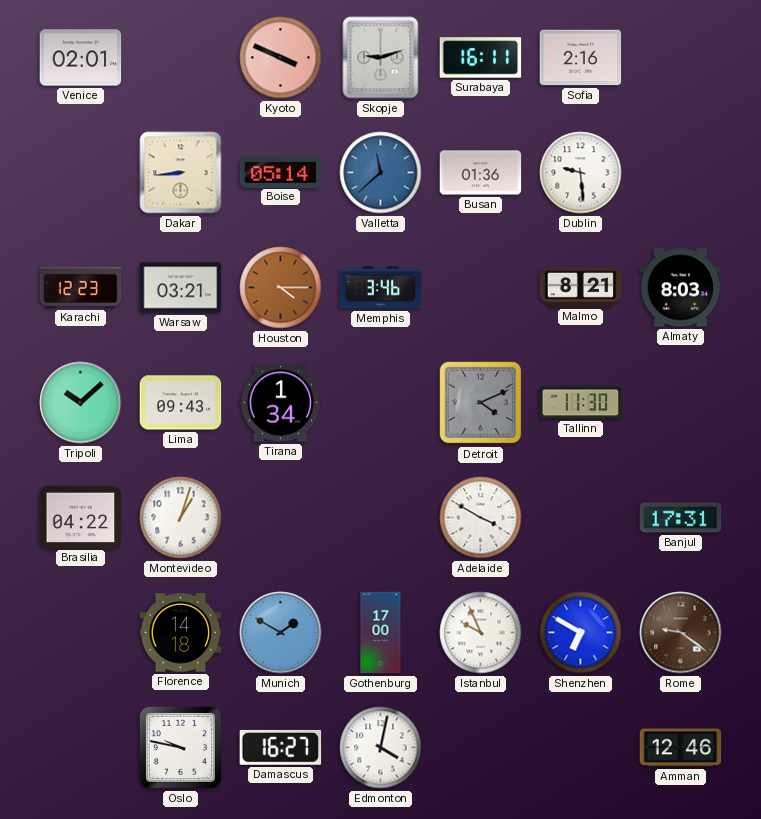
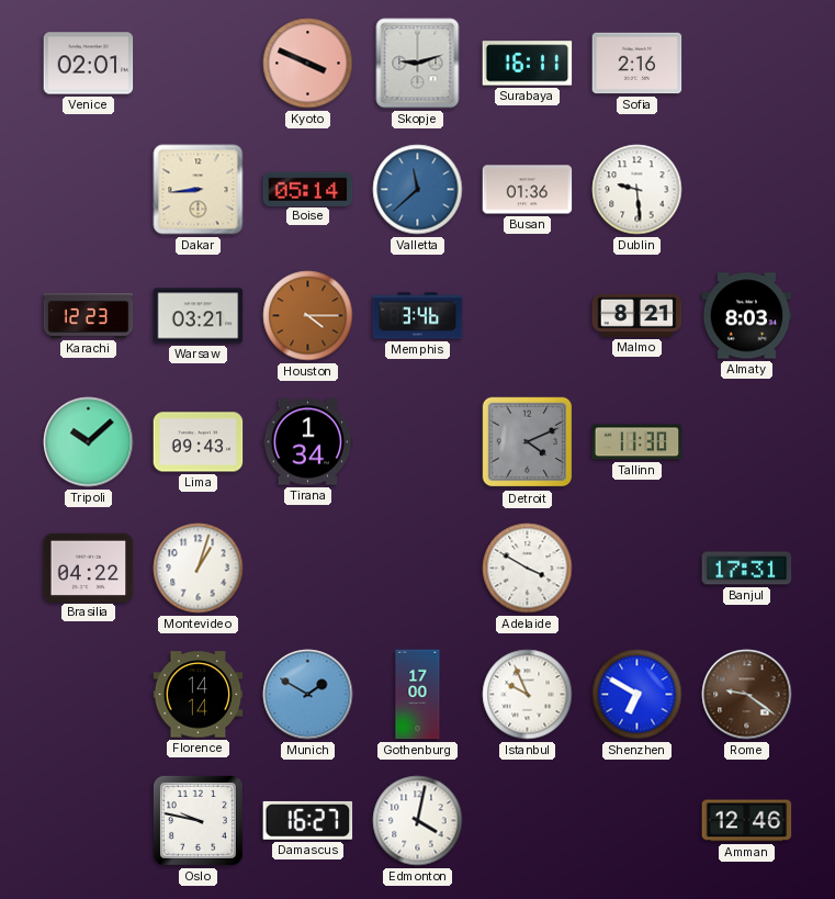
Florence: 14:18 -> 14:14 (199, 695)
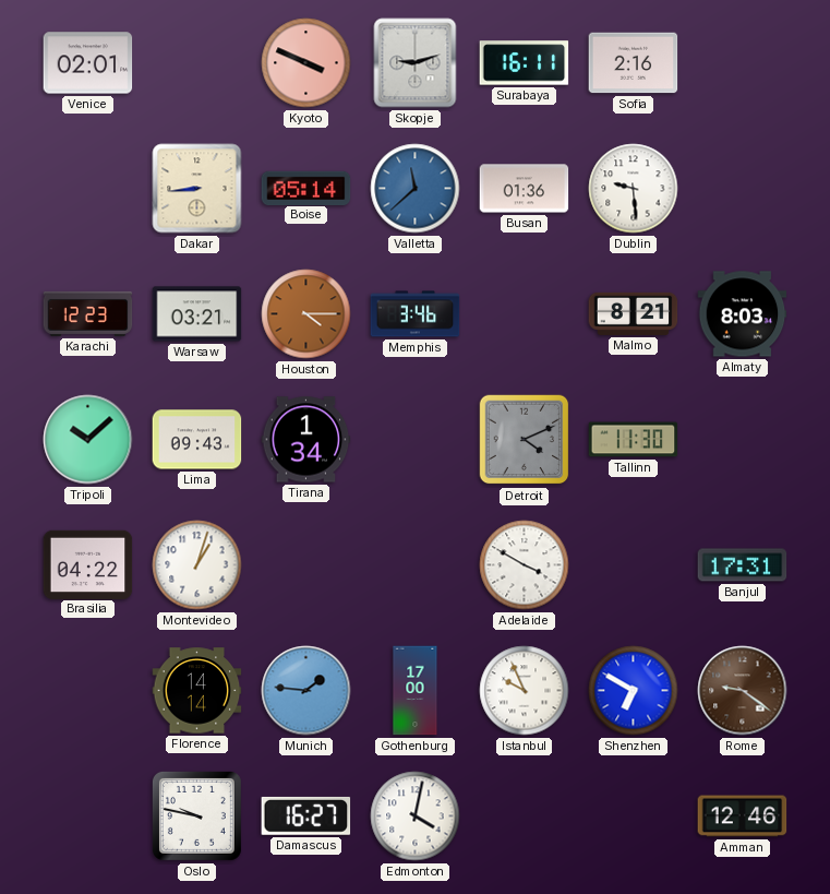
Munich: 1:50 -> 1:46 (306, 691)
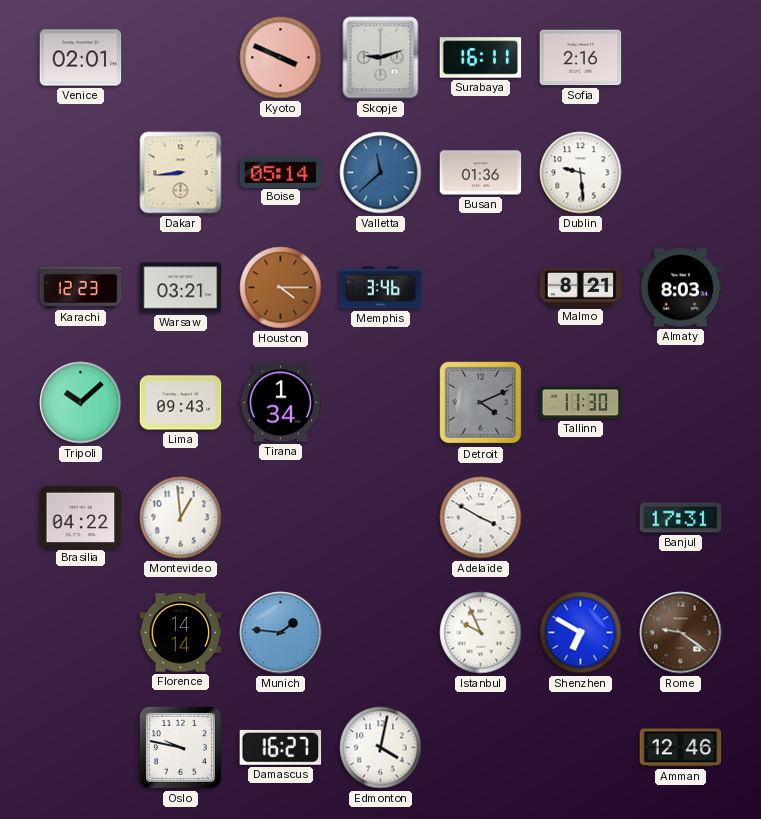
Montevideo: 1:03 -> 12:59 (181, 518)
Gothenburg: 17:00 -> none (416, 691)
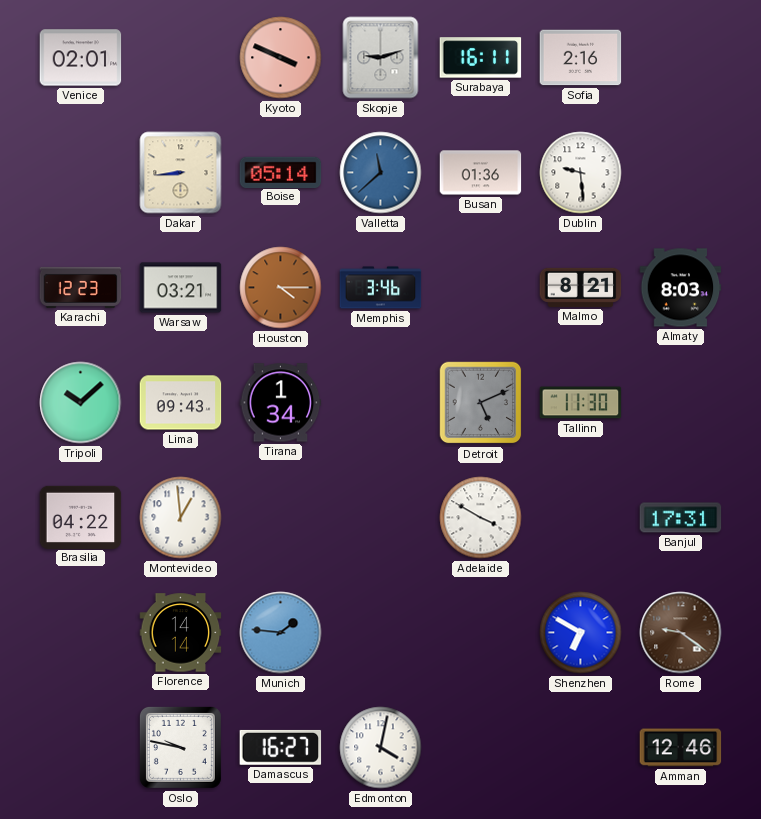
Detroit: 4:11 -> 5:11 (481, 403)
Istanbul: 9:56 -> none (481, 633)
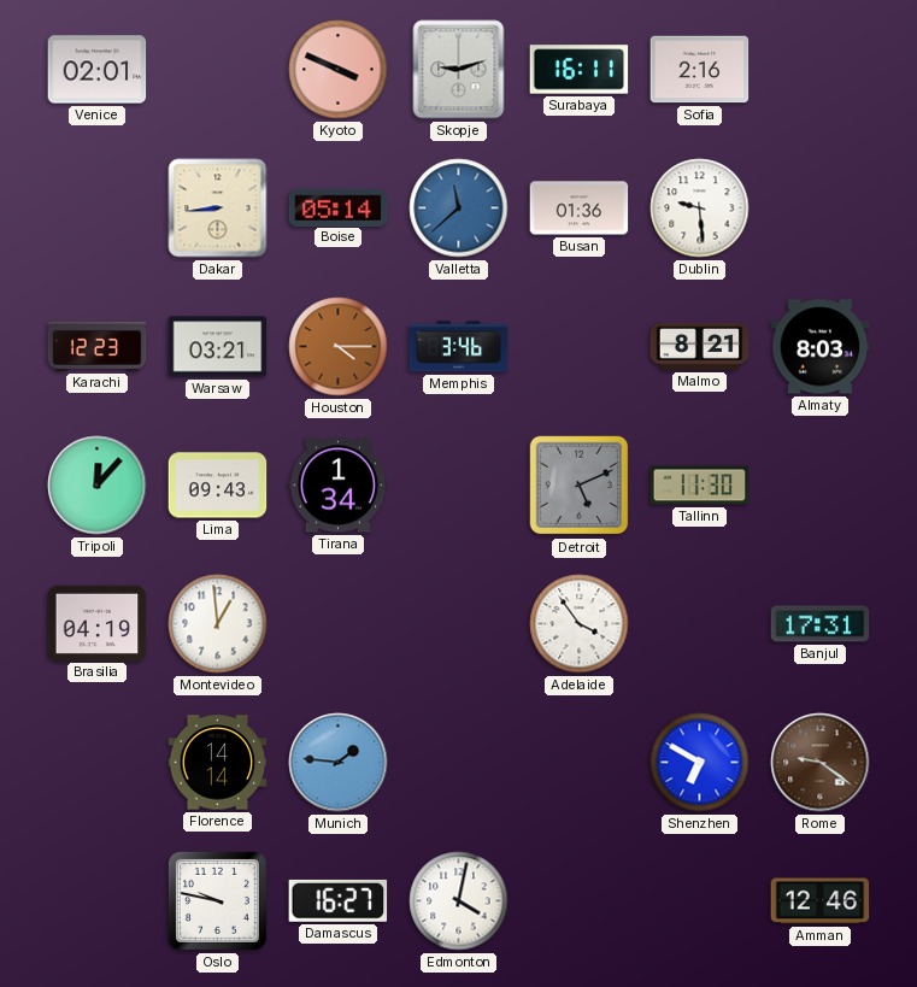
Tripoli: 10:08 -> 12:07 (98, 486)
Brasilia: 04:22 -> 04:19 (98, 623)
Adelaide: 3:50 -> 3:54 (580, 624)
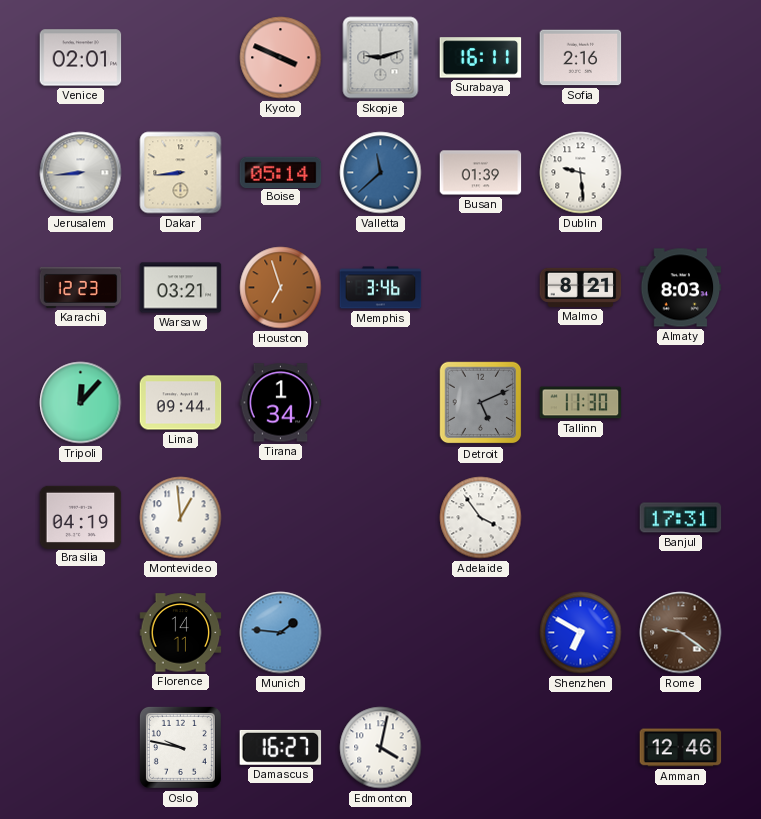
Jerusalem: none -> 8:44 (81, 173)
Busan: 01:36 -> 01:39 (481, 173)
Houston: 4:15 -> 6:57 (281, 288)
Lima: 09:43 -> 09:44 (181, 403)
Florence: 14:14 -> 14:11 (181, 633)
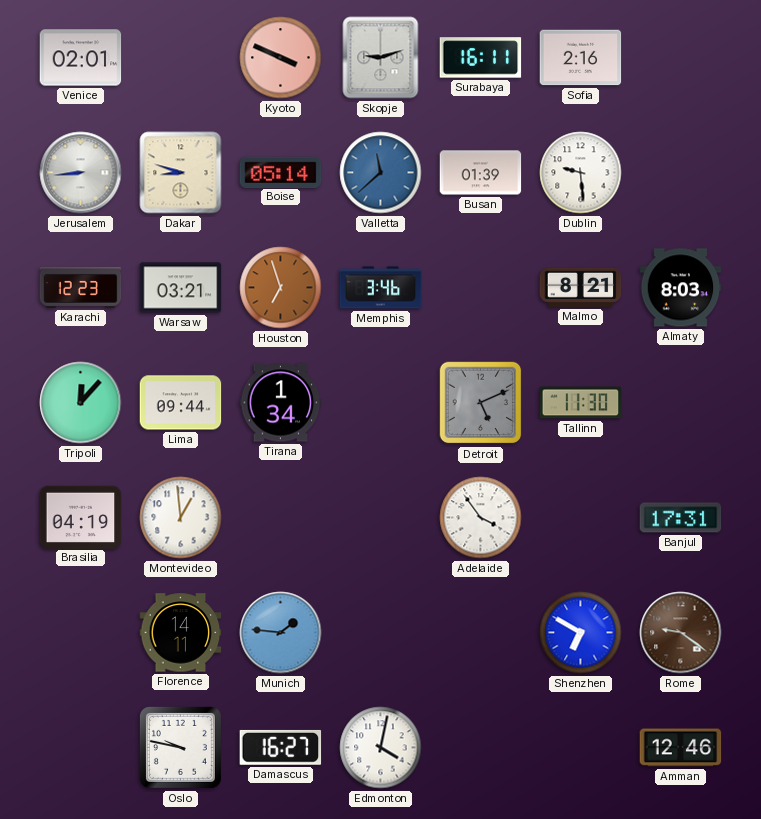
Dakar: 8:44 -> 8:48 (181, 173)
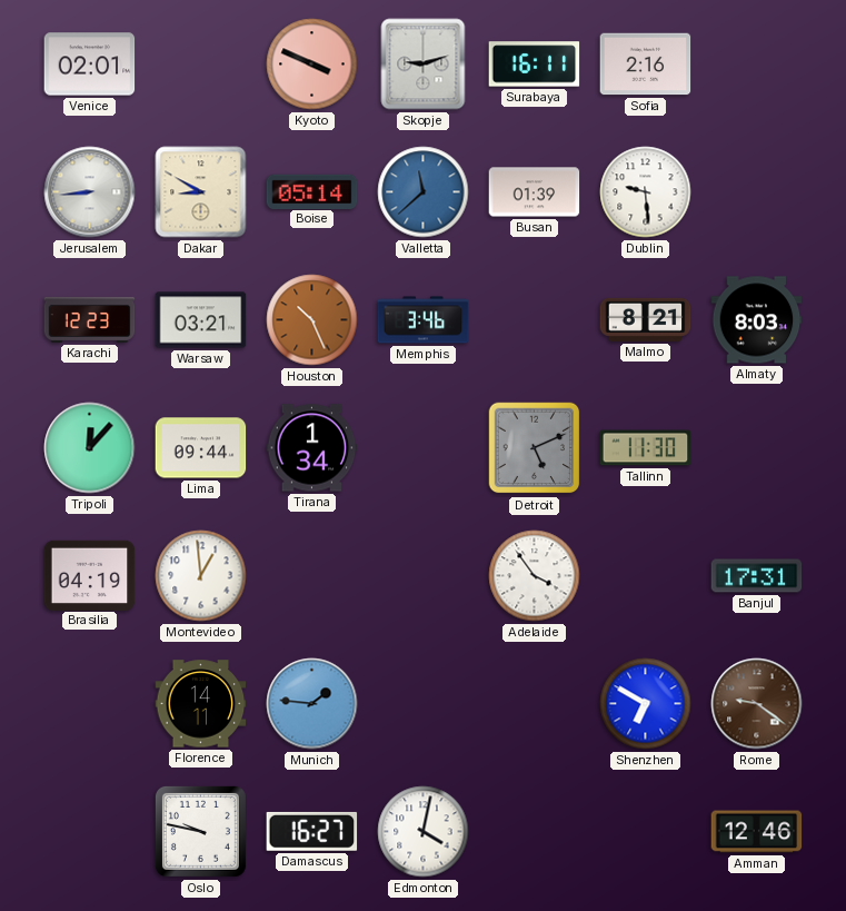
Dakar: 8:48 -> 8:50 (201, 192)
Houston: 6:57 -> 10:26 (312, 320)
